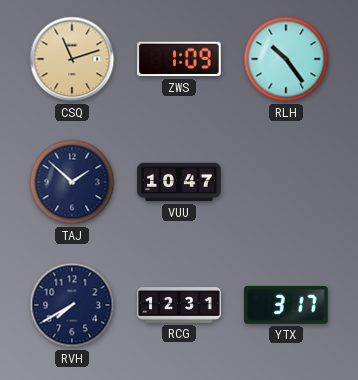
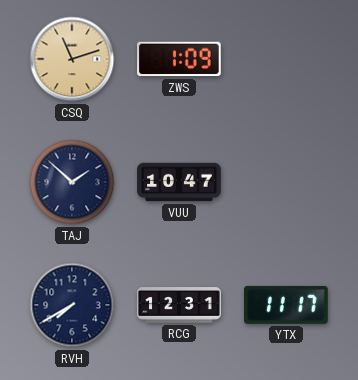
RLH: 10:24 -> none (286, 59)
YTX: 3:17 -> 11:17 (286, 305)
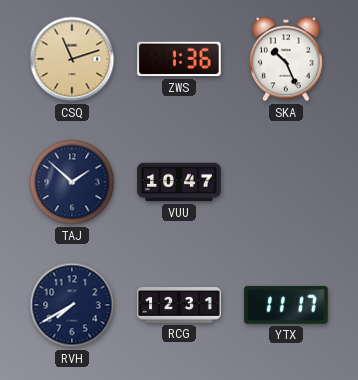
ZWS: 1:09 -> 1:36 (179, 59)
SKA: none -> 10:26 (286, 59)
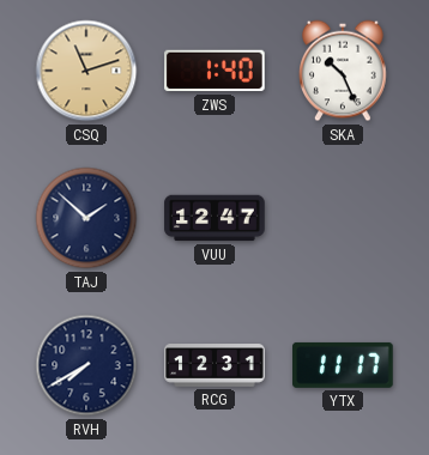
ZWS: 1:36 -> 1:40 (214, 71)
VUU: 10:47 -> 12:47 (214, 218)
